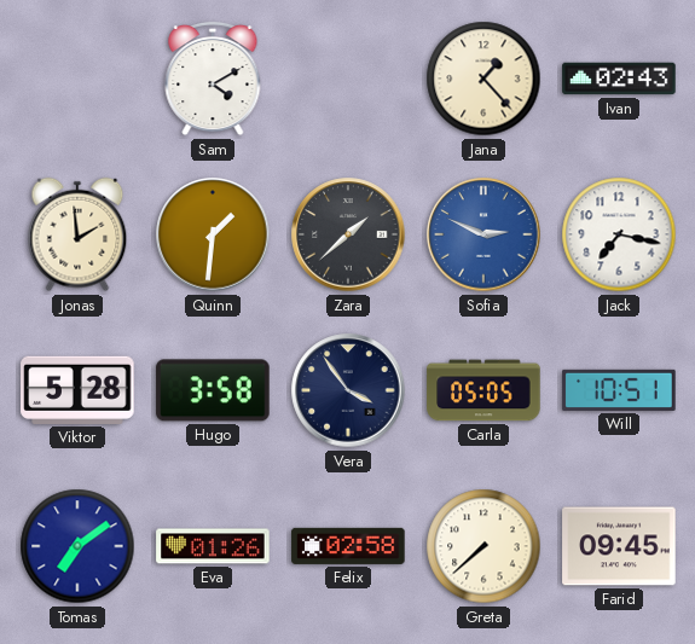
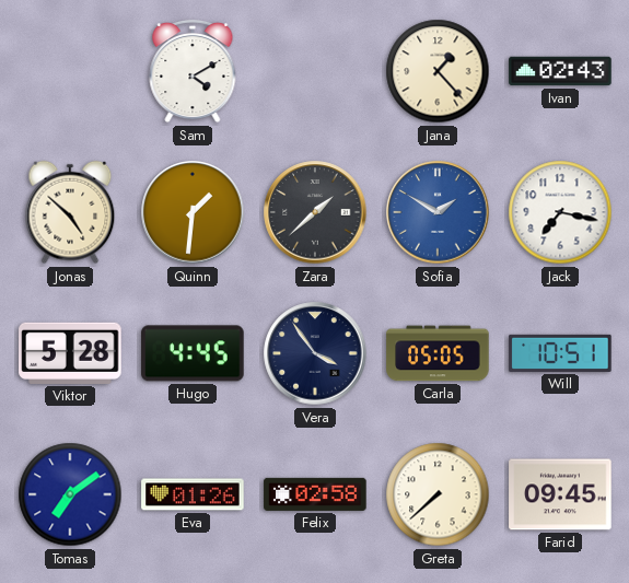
Jonas: 1:59 -> 4:52 (70, 212)
Sofia: 2:49 -> 1:50 (438, 212)
Hugo: 3:58 -> 4:45 (193, 353)
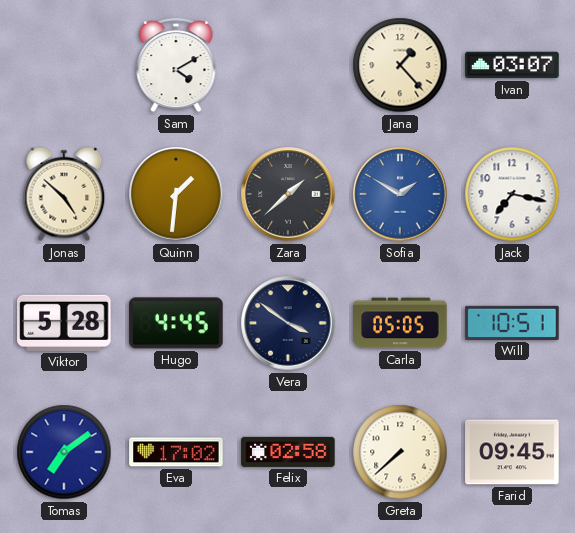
Ivan: 02:43 -> 03:07 (512, 65)
Vera: 3:54 -> 3:51 (288, 323)
Eva: 01:26 -> 17:02 (176, 452)
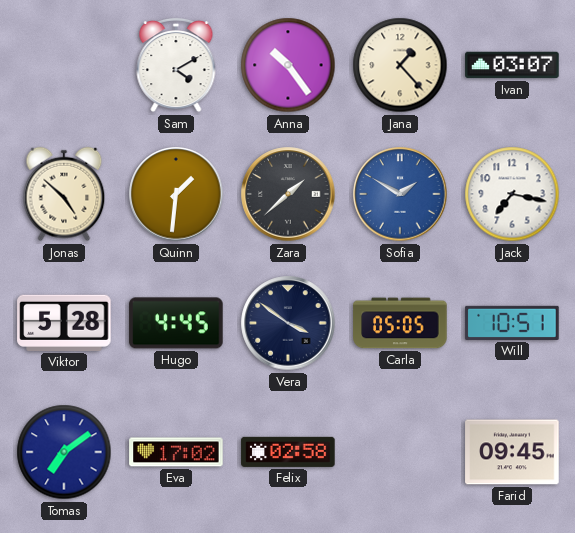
Anna: none -> 10:24 (288, 65)
Greta: 7:38 -> none (400, 452)
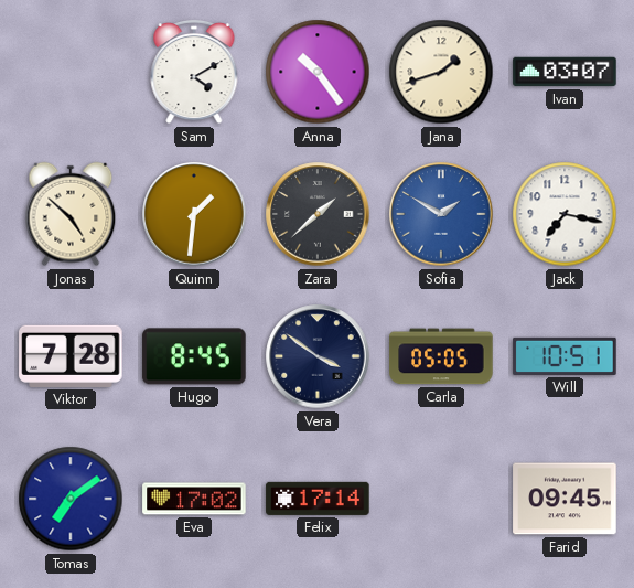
Jana: 1:23 -> 1:42 (441, 72)
Viktor: 5:28 -> 7:28 (71, 356)
Hugo: 4:45 -> 8:45 (194, 356)
Felix: 02:58 -> 17:14 (318, 499)
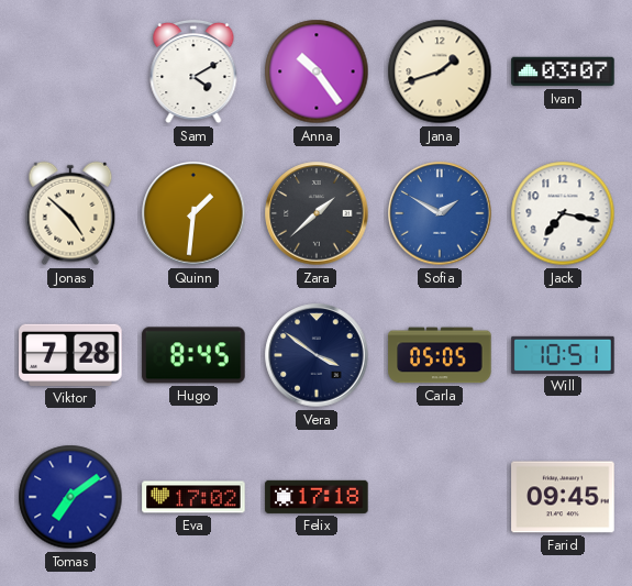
Felix: 17:14 -> 17:18 (317, 497)
